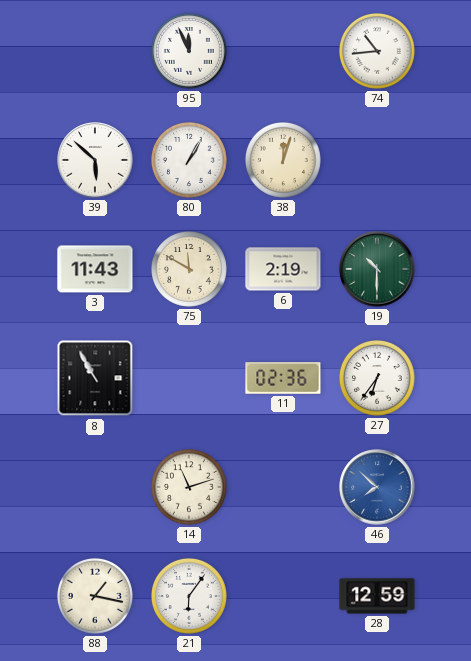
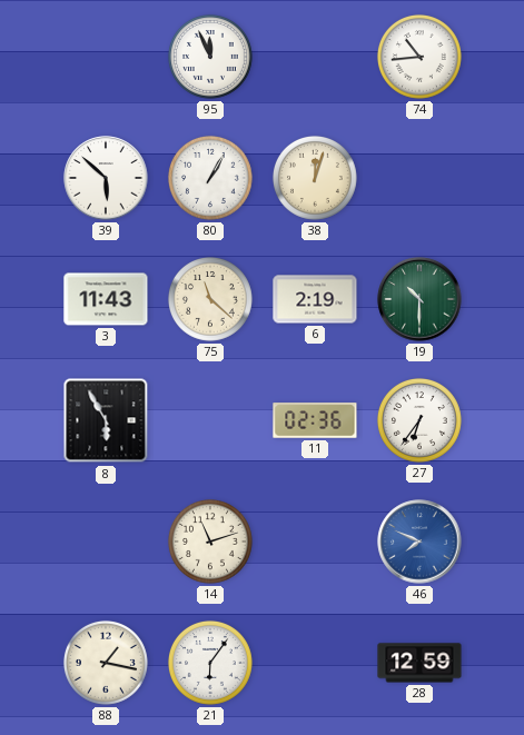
75: 11:50 -> 11:22 (210, 299)
8: 10:55 -> 5:55 (106, 420)
46: 7:52 -> 7:49 (419, 542)
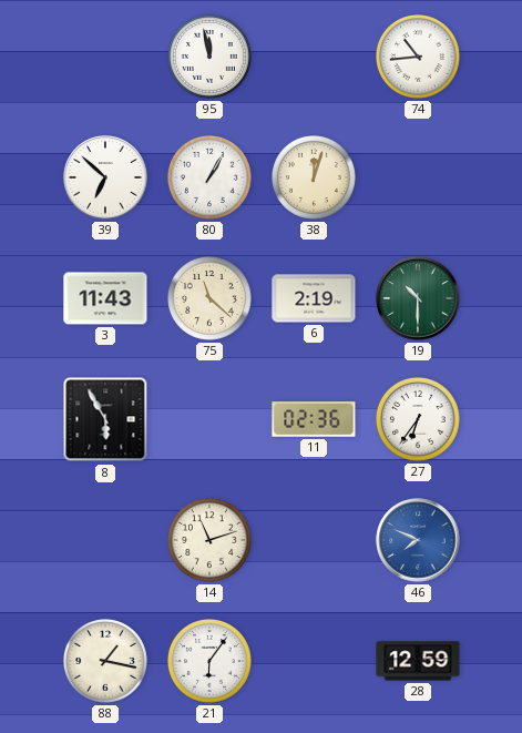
95: 11:56 -> 11:58 (209, 57)
39: 5:52 -> 6:52 (105, 177)
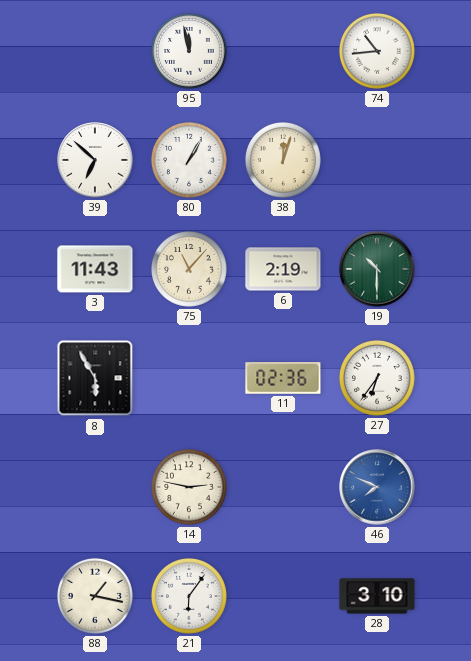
75: 11:22 -> 11:07 (189, 269)
14: 11:12 -> 2:47 (189, 487)
28: 12:59 -> 3:10 (377, 596)
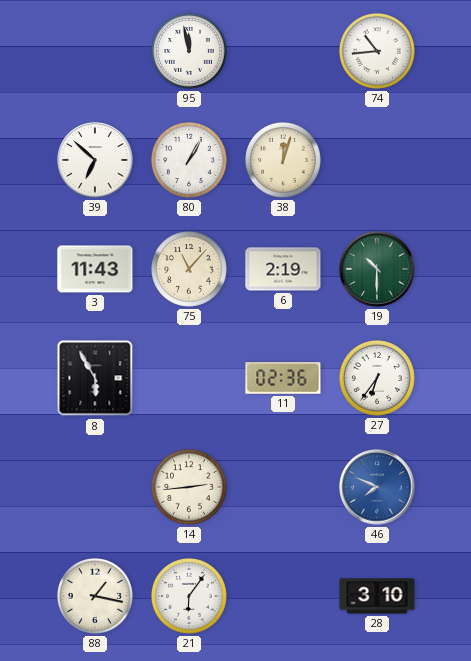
14: 2:47 -> 2:44 (189, 487)
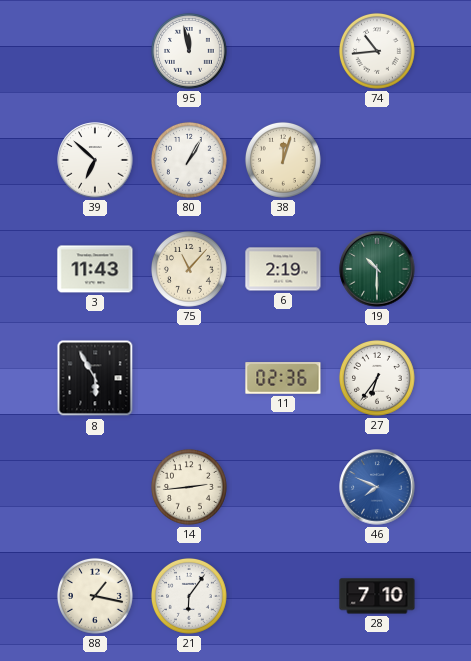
28: 3:10 -> 7:10 (377, 596)
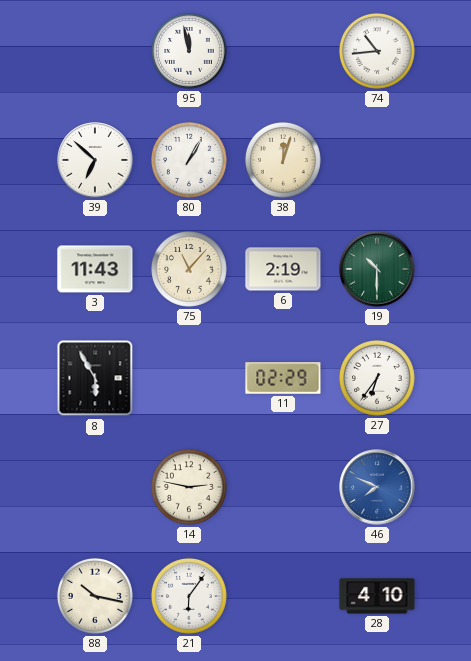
11: 02:36 -> 02:29 (283, 378)
14: 2:44 -> 2:47 (189, 487)
88: 1:17 -> 10:17 (95, 596)
28: 7:10 -> 4:10 (377, 596)
